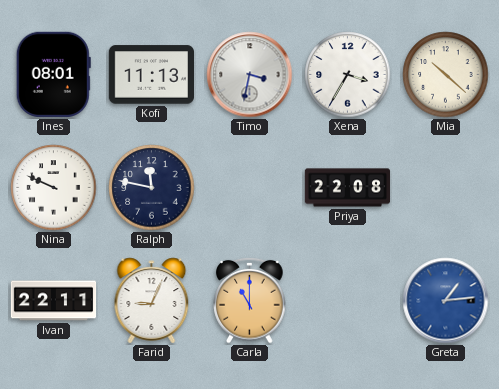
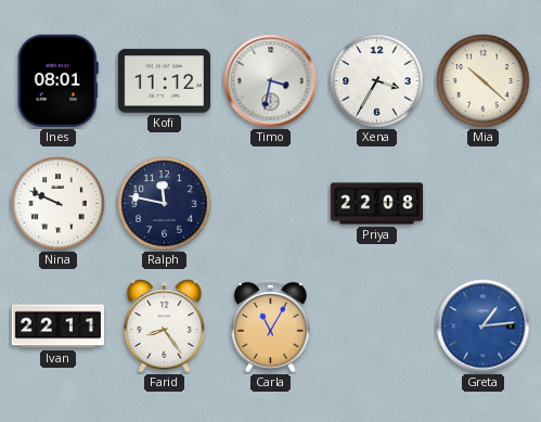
Kofi: 11:13 -> 11:12 (164, 81)
Farid: 9:04 -> 8:24 (165, 327)
Carla: 11:00 -> 11:05 (271, 325)
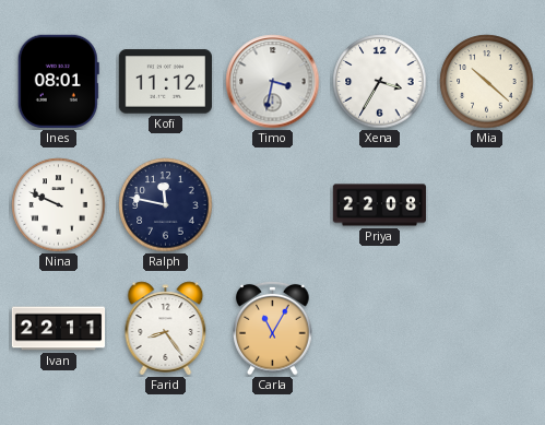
Greta: 1:14 -> none (484, 327)
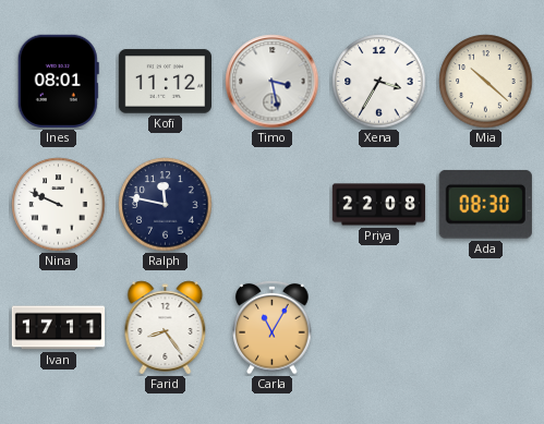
Timo: 3:32 -> 3:28 (273, 82)
Ada: none -> 08:30 (485, 204)
Ivan: 22:11 -> 17:11 (59, 328)
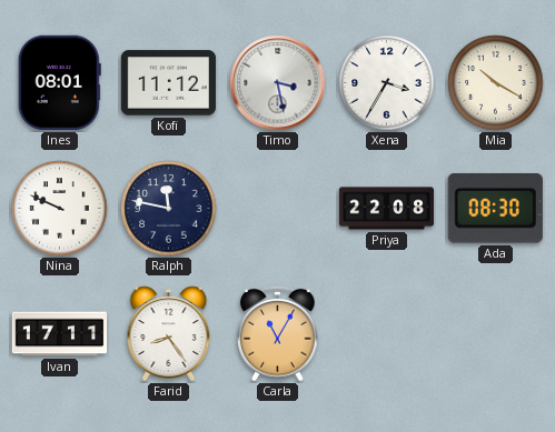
Mia: 10:22 -> 10:20 (496, 83)
